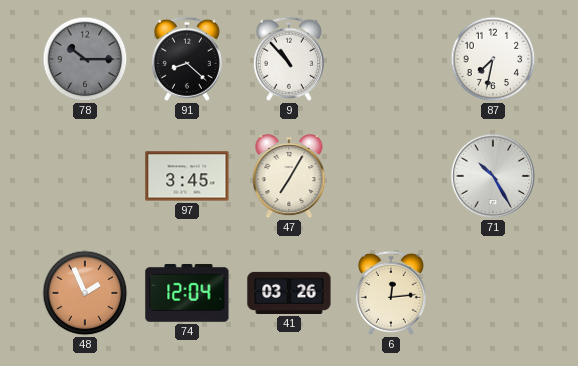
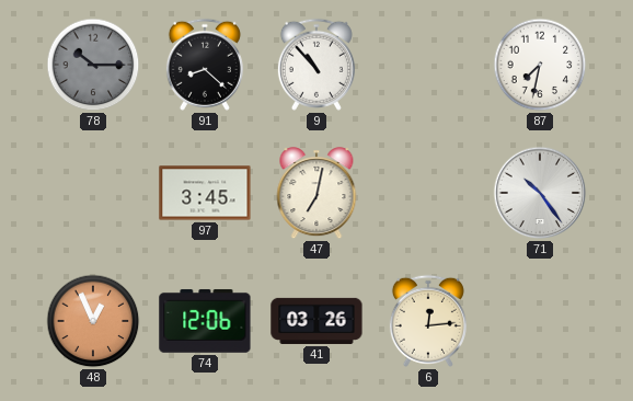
47: 7:05 -> 7:02 (316, 194)
71: 10:25 -> 10:24 (540, 193)
48: 1:56 -> 12:56 (93, 321)
74: 12:04 -> 12:06 (205, 321)
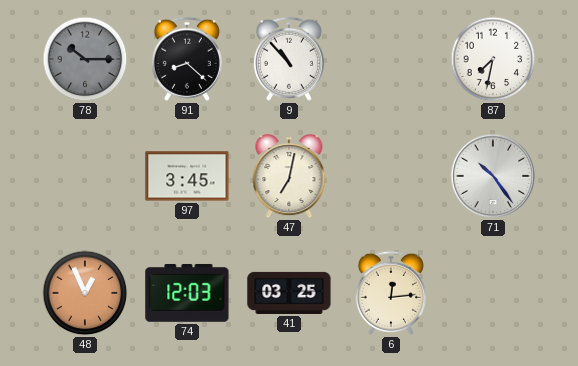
74: 12:06 -> 12:03 (187, 293)
41: 03:26 -> 03:25 (289, 293)
